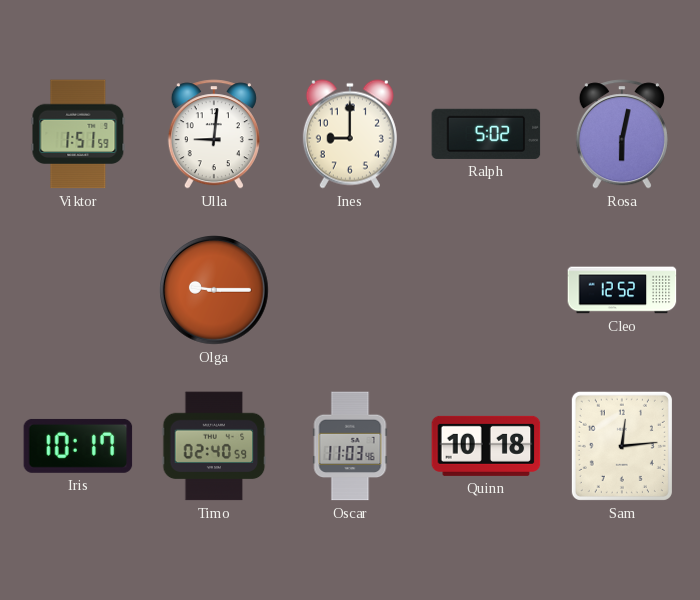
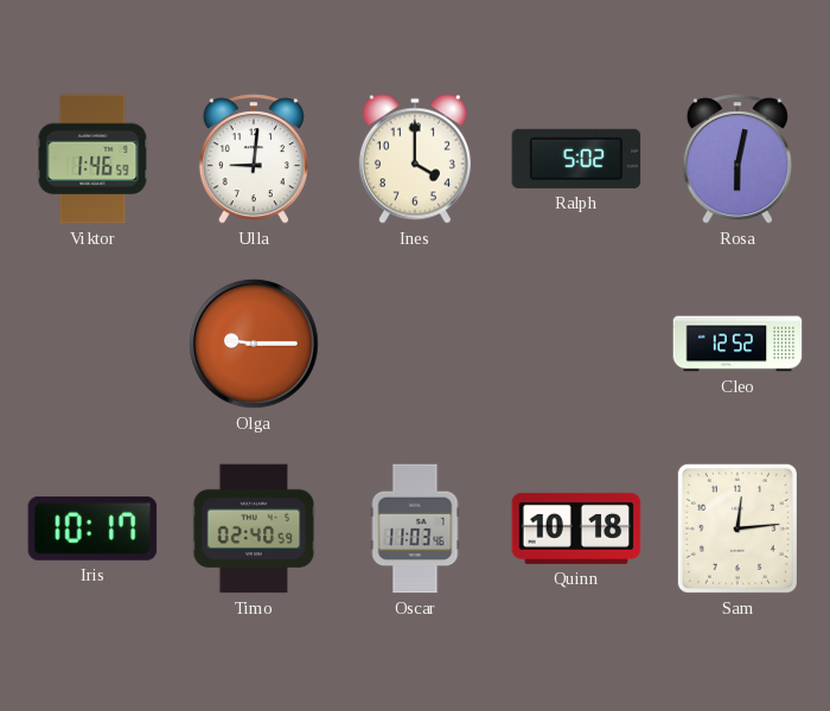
Viktor: 1:51 -> 1:46 (92, 159)
Ines: 9:00 -> 4:00 (415, 159)
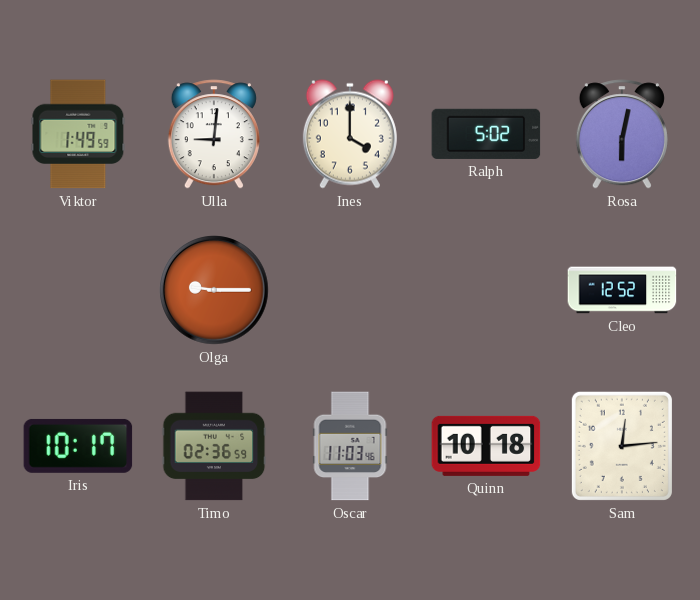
Viktor: 1:46 -> 1:49 (78, 134)
Timo: 02:40 -> 02:36 (214, 446)
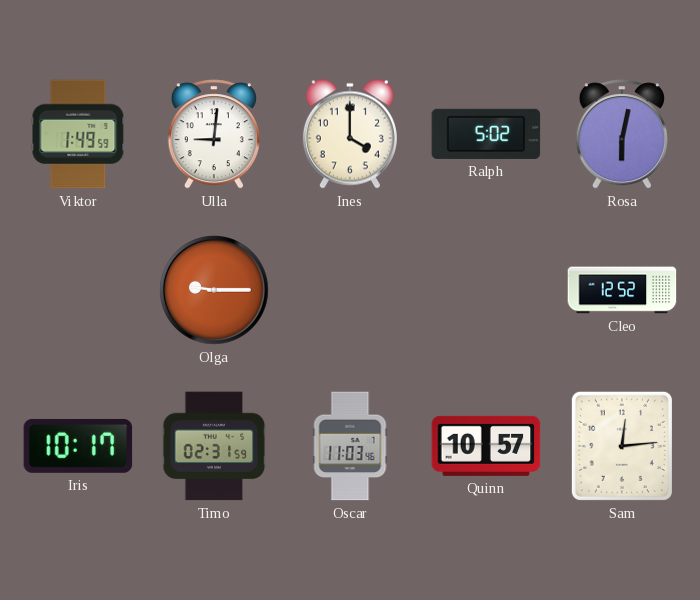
Timo: 02:36 -> 02:31 (214, 446)
Quinn: 10:18 -> 10:57 (486, 446)
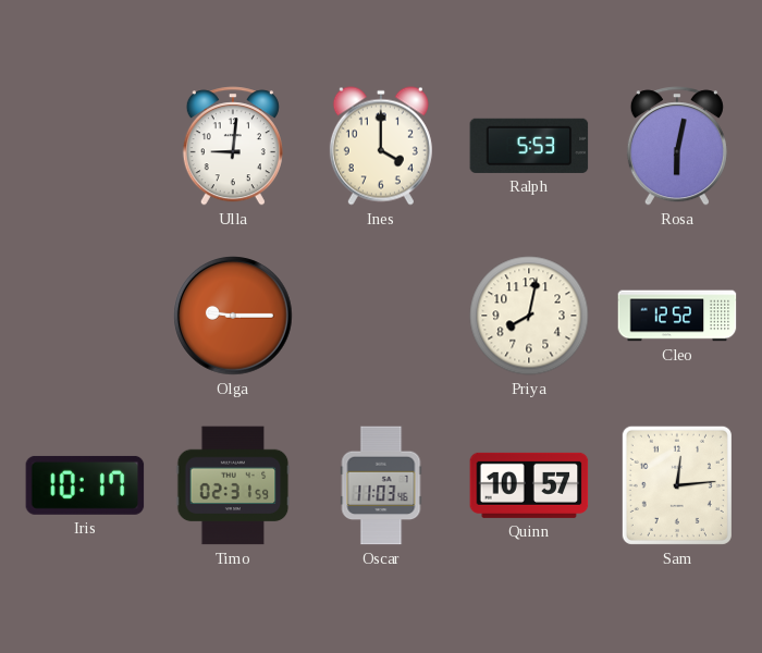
Viktor: 1:49 -> none (78, 134)
Ralph: 5:02 -> 5:53 (529, 146)
Priya: none -> 8:02 (529, 316)
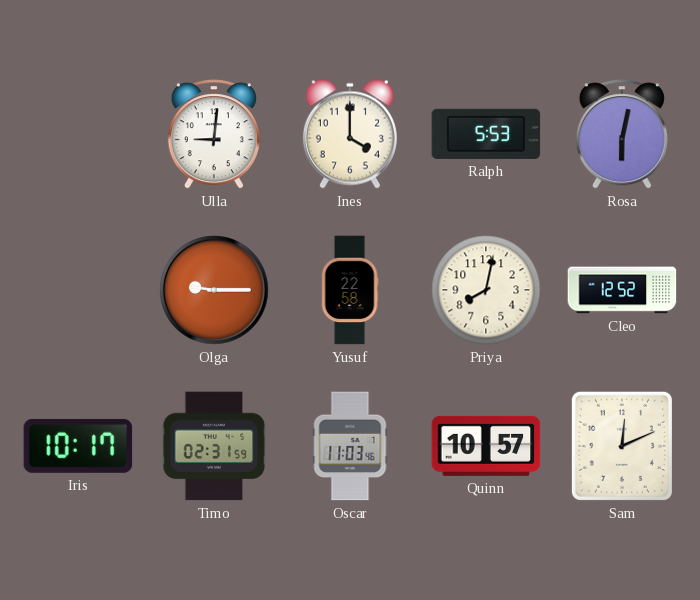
Yusuf: none -> 22:58 (350, 290)
Sam: 12:14 -> 12:11 (622, 446)
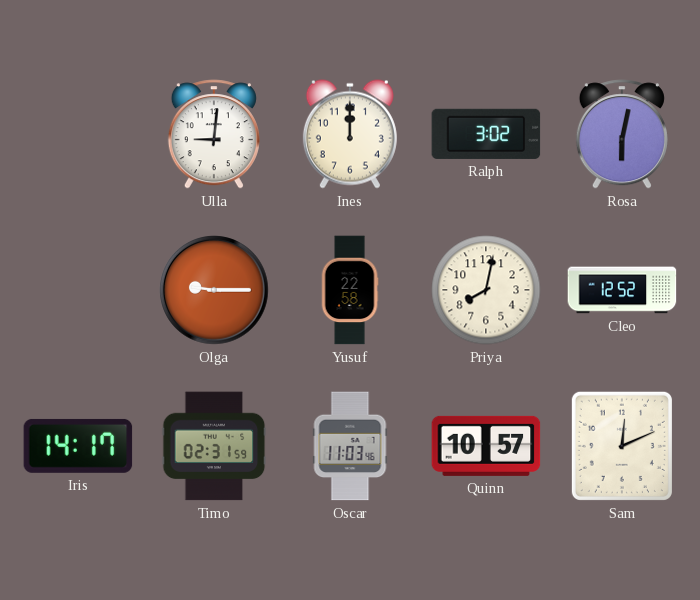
Ines: 4:00 -> 12:00 (350, 134)
Ralph: 5:53 -> 3:02 (486, 134)
Iris: 10:17 -> 14:17 (78, 446)
